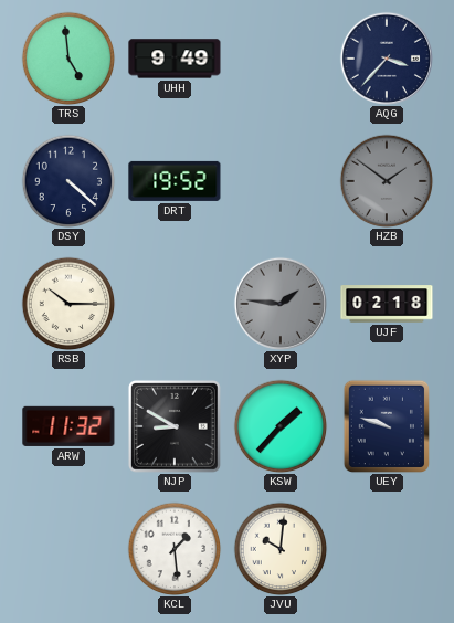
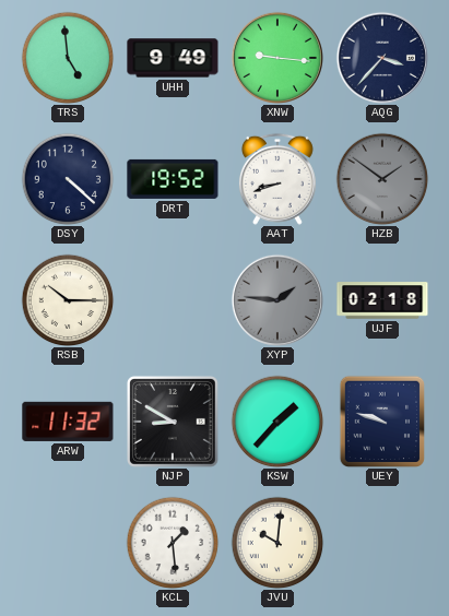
XNW: none -> 9:16 (277, 58)
AAT: none -> 8:42 (277, 179)
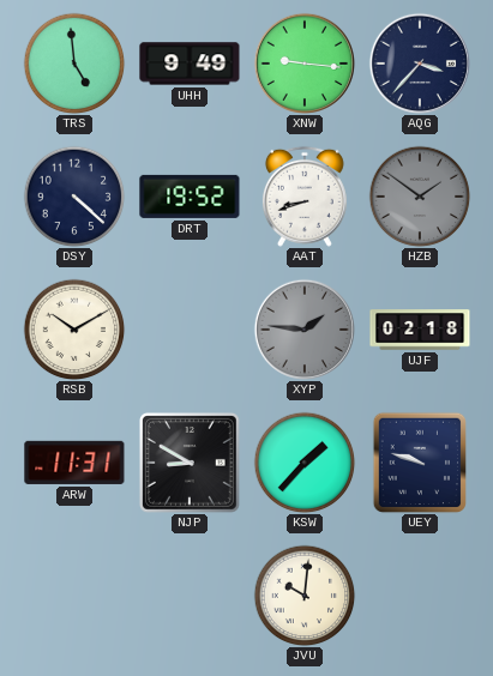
RSB: 10:15 -> 10:10 (74, 330)
ARW: 11:32 -> 11:31 (74, 463)
KCL: 1:29 -> none (173, 543)
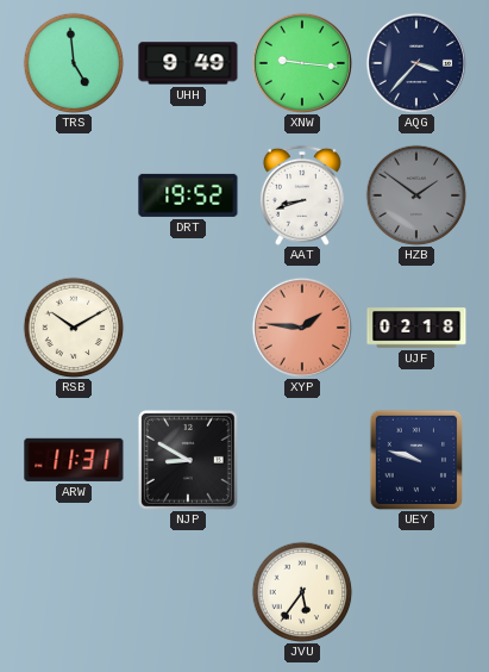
DSY: 4:22 -> none (74, 197)
XYP dial: grey -> salmon (302, 328)
KSW: 1:37 -> none (305, 463)
JVU: 10:01 -> 5:36 (302, 592)
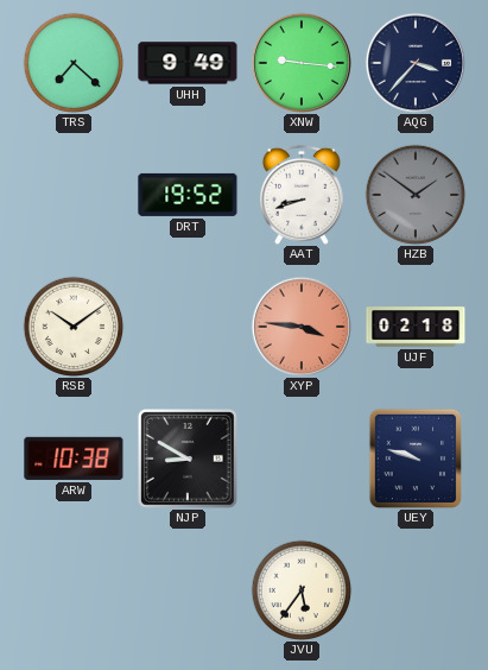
TRS: 4:59 -> 7:22 (74, 63)
RSB: 10:10 -> 10:09 (74, 327)
XYP: 1:46 -> 3:46 (302, 327)
ARW: 11:31 -> 10:38 (74, 459)
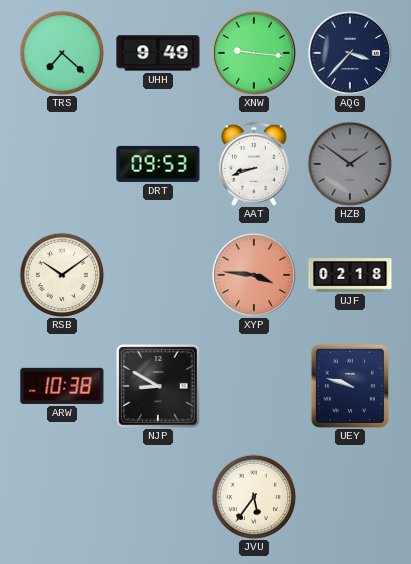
DRT: 19:52 -> 09:53 (158, 164)
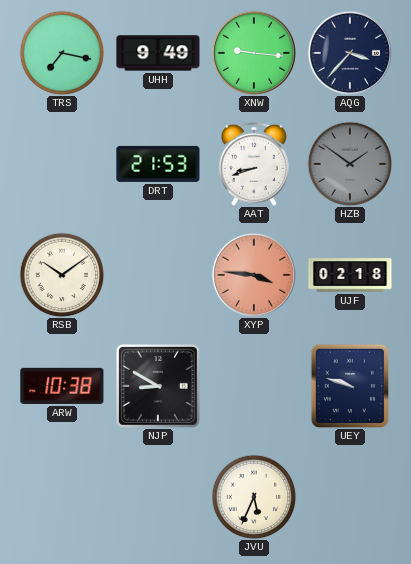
TRS: 7:22 -> 7:17 (62, 53)
DRT: 09:53 -> 21:53 (158, 164)
JVU: 5:36 -> 5:34 (254, 497)
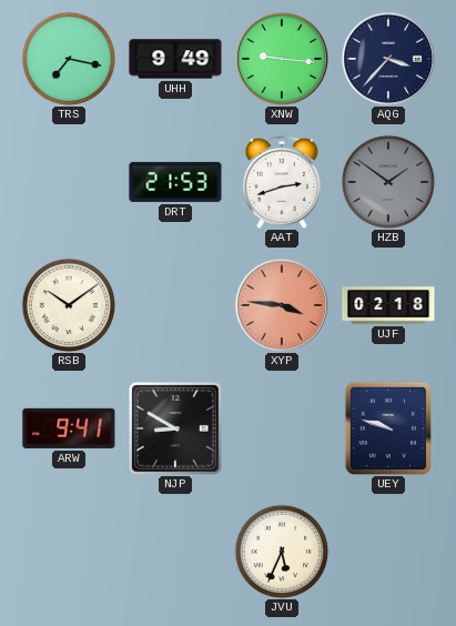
AAT: 8:42 -> 2:42 (282, 182)
ARW: 10:38 -> 9:41 (69, 428)
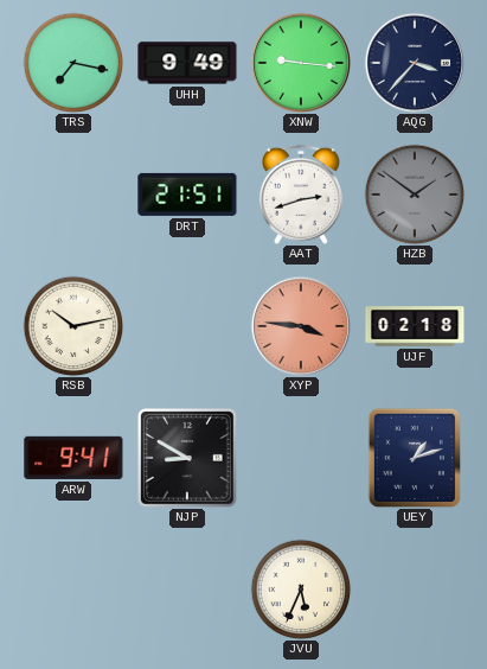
DRT: 21:53 -> 21:51 (187, 195)
RSB: 10:09 -> 10:13 (73, 326)
UEY: 9:48 -> 1:12 (414, 458)
